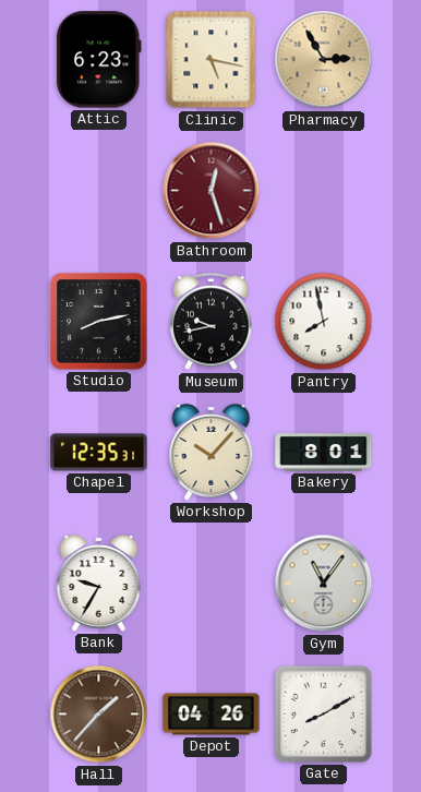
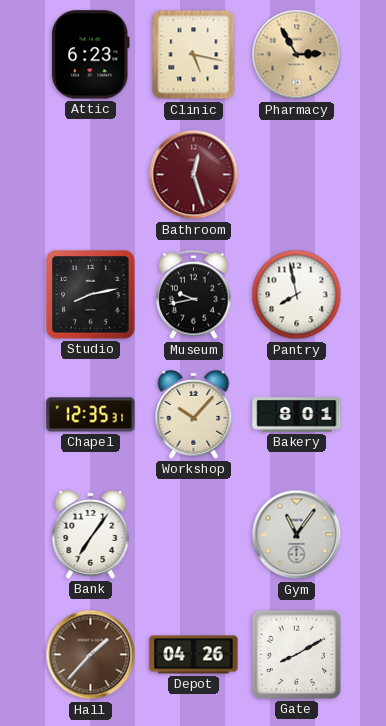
Bank: 9:35 -> 7:06 (91, 535)
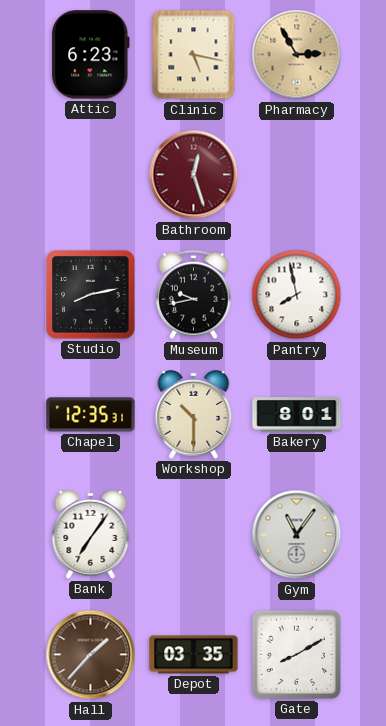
Workshop: 10:07 -> 10:30 (194, 415)
Depot: 04:26 -> 03:35 (194, 655)
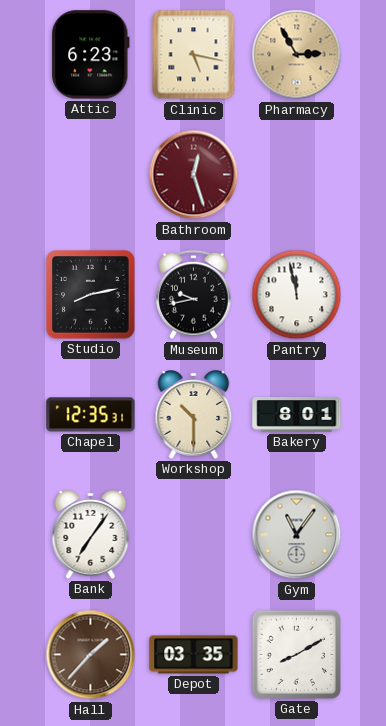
Pantry: 7:58 -> 11:58 (297, 295)
